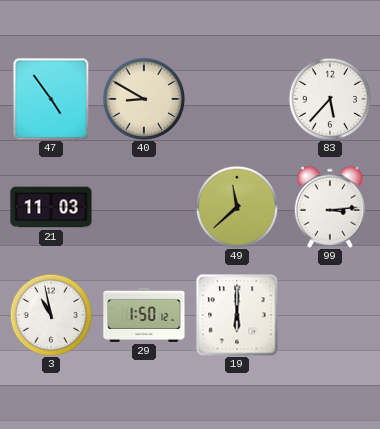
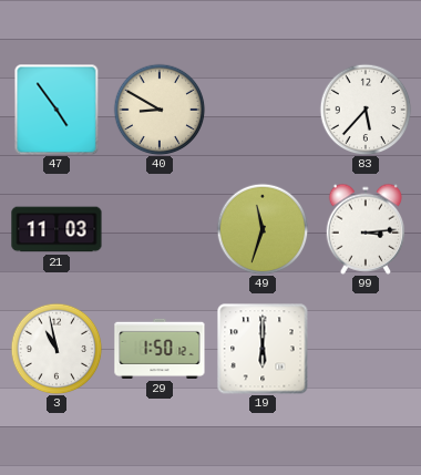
49: 11:38 -> 11:33 (263, 229)
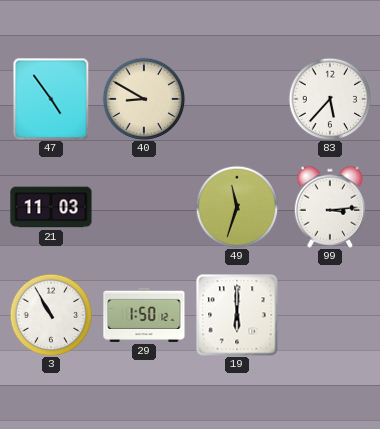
3: 10:58 -> 10:55 (51, 315)
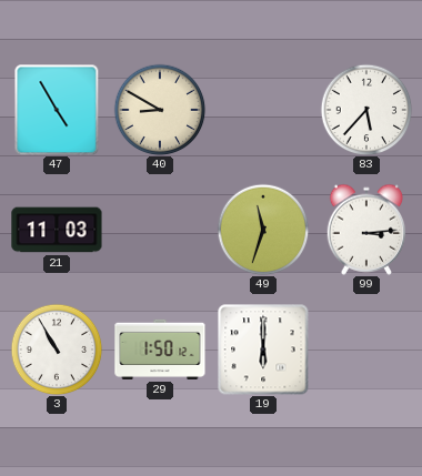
47: 4:54 -> 4:55 (57, 110)
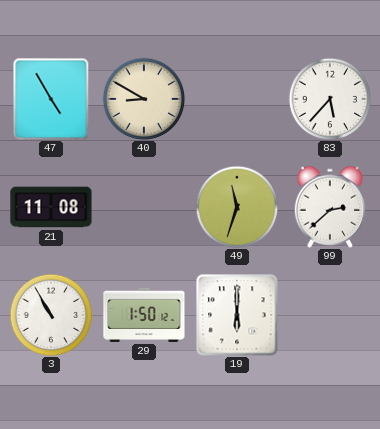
21: 11:03 -> 11:08 (51, 207)
99: 3:14 -> 2:38 (330, 207)
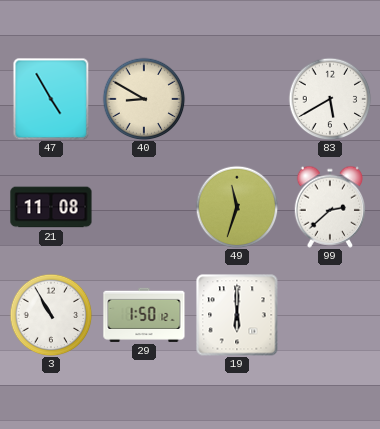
83: 5:37 -> 5:40 (330, 99)
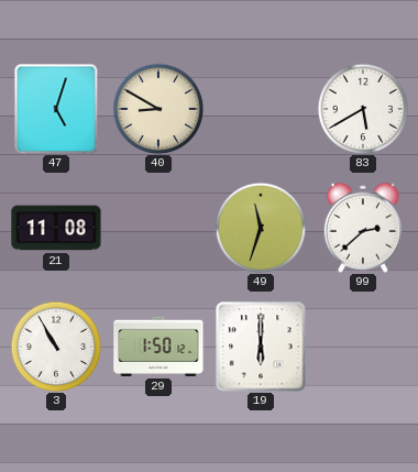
47: 4:55 -> 5:03 (56, 109)
